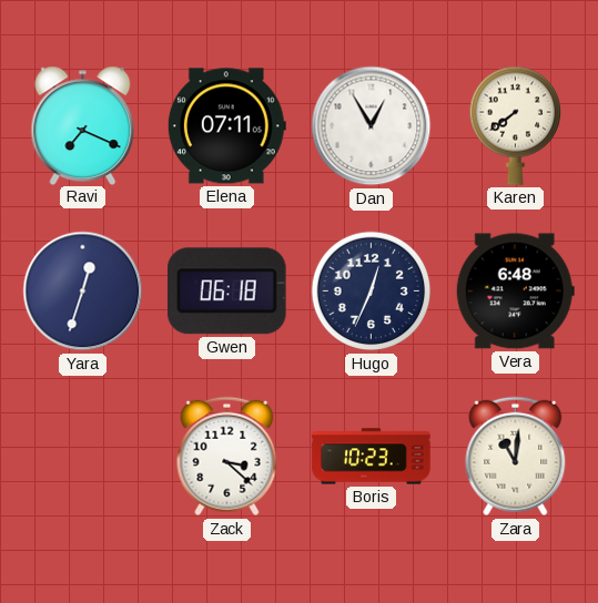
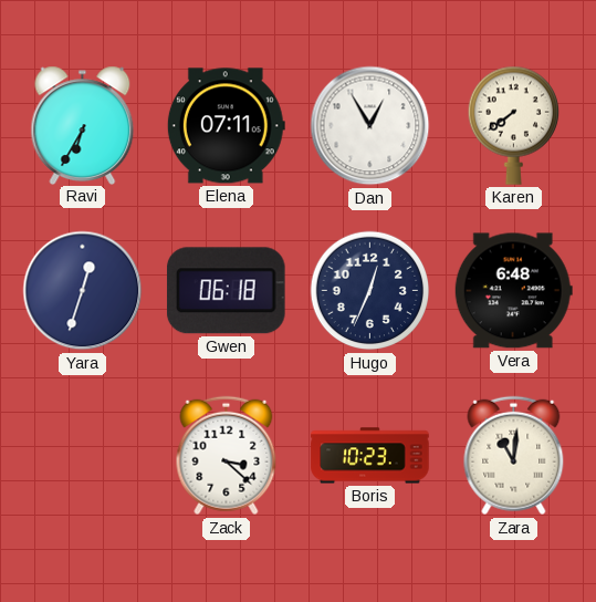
Ravi: 7:19 -> 6:35 (83, 125)
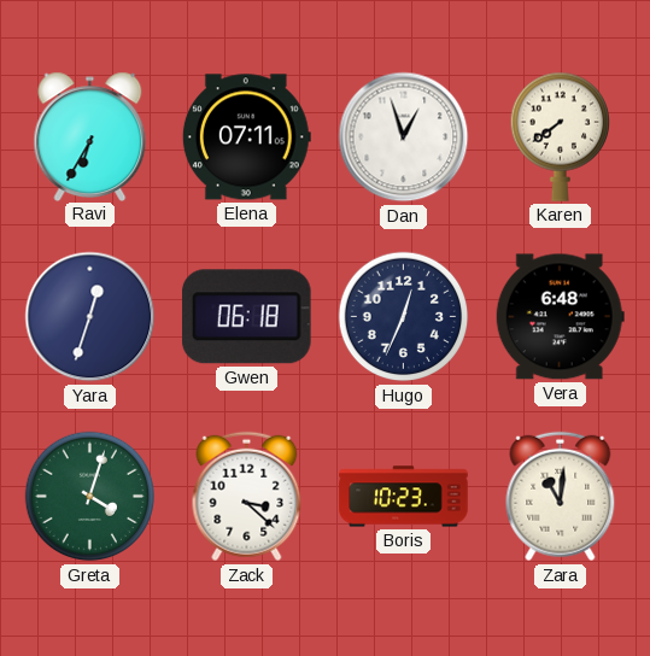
Dan: 12:55 -> 12:57 (404, 137)
Greta: none -> 4:03 (90, 497)
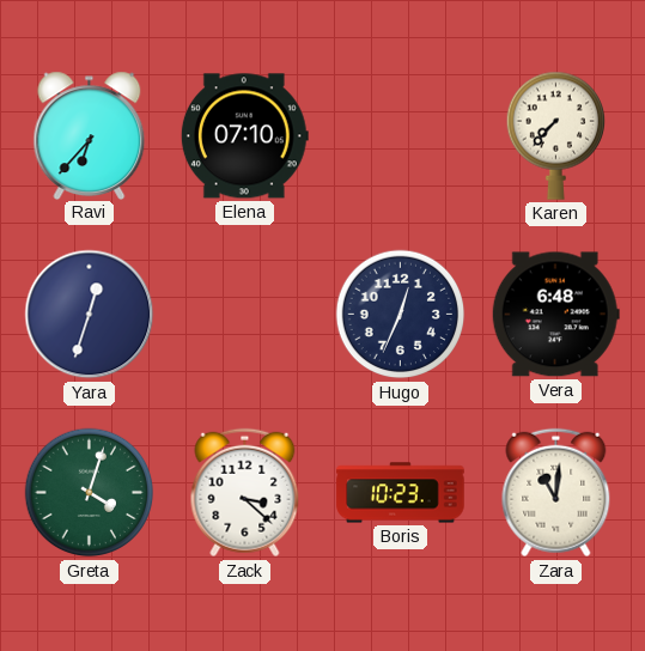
Ravi: 6:35 -> 6:37 (90, 135)
Elena: 07:11 -> 07:10 (244, 136)
Dan: 12:57 -> none (404, 137)
Karen: 7:39 -> 7:37 (555, 135)
Gwen: 06:18 -> none (246, 317)
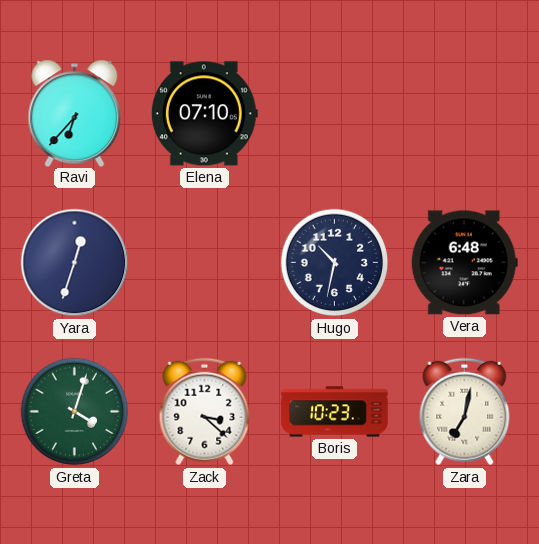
Karen: 7:37 -> none (555, 135)
Hugo: 12:34 -> 10:32 (335, 263)
Zara: 11:01 -> 7:02 (465, 412)
